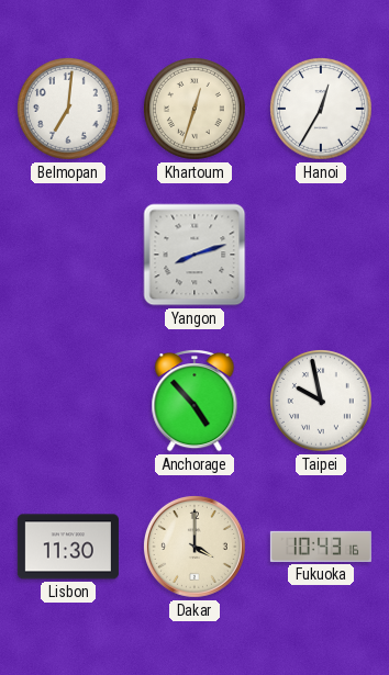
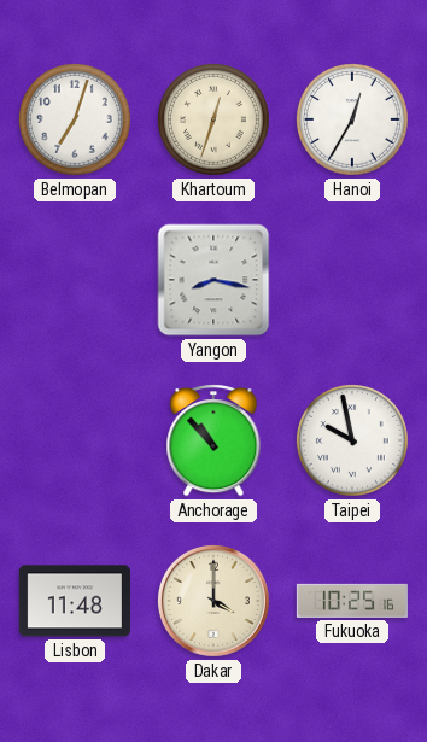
Belmopan: 7:01 -> 7:03 (76, 121)
Yangon: 8:12 -> 8:17 (213, 280)
Anchorage: 4:53 -> 10:53 (213, 442)
Lisbon: 11:30 -> 11:48 (75, 601)
Fukuoka: 10:43 -> 10:25 (352, 601)
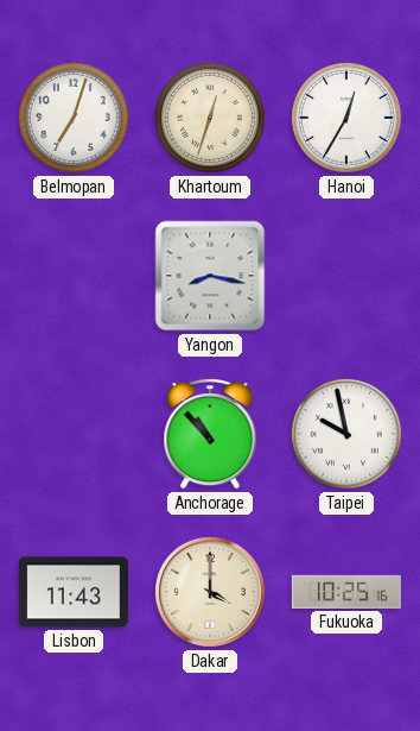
Lisbon: 11:48 -> 11:43 (74, 592)
